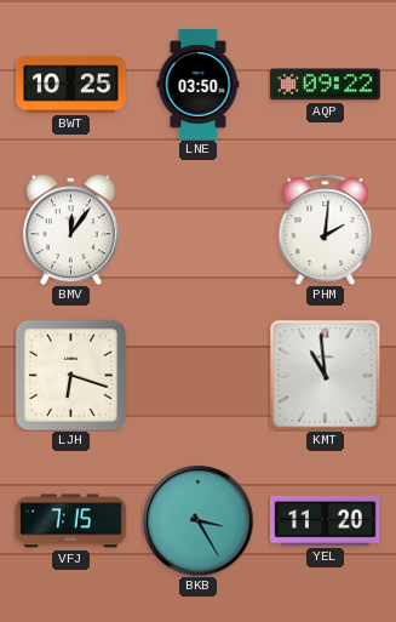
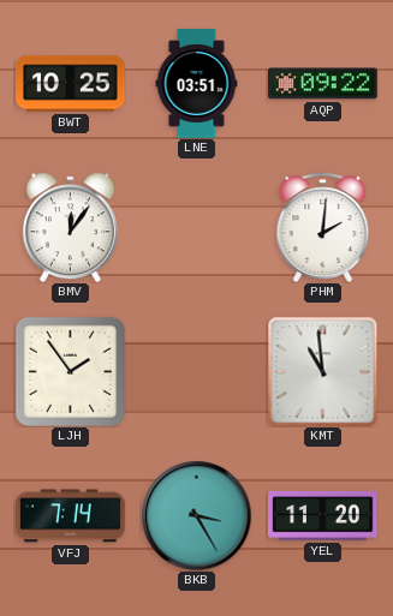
LNE: 03:50 -> 03:51 (197, 84)
LJH: 6:18 -> 1:54 (70, 371)
VFJ: 7:15 -> 7:14 (71, 516)
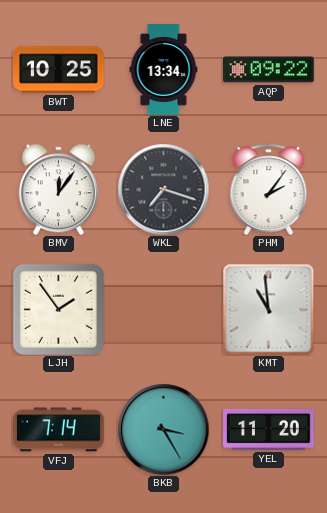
LNE: 03:51 -> 13:34 (164, 70)
WKL: none -> 7:18 (163, 189)
PHM: 2:01 -> 2:06 (269, 189)
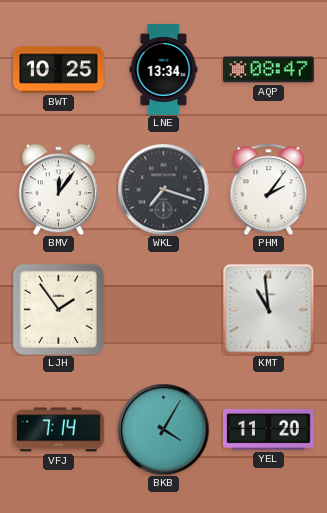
AQP: 09:22 -> 08:47 (269, 70)
BKB: 3:25 -> 4:05 (163, 429)
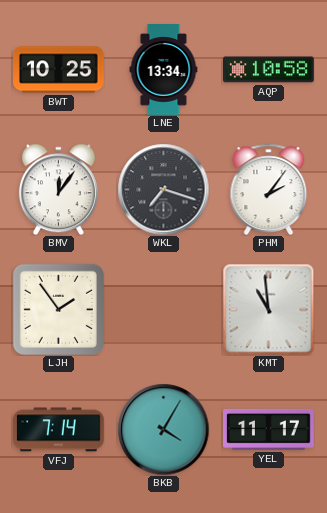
AQP: 08:47 -> 10:58 (269, 70)
YEL: 11:20 -> 11:17 (269, 429)
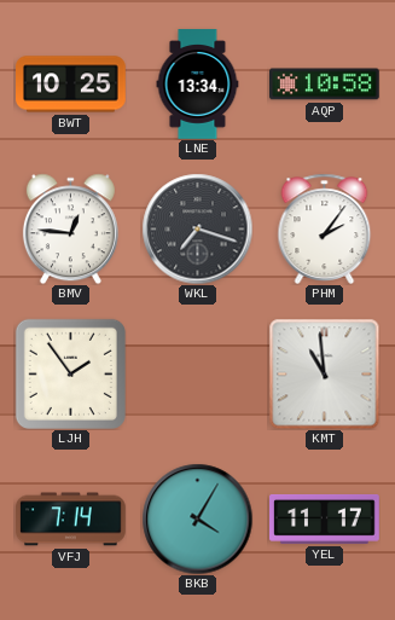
BMV: 12:06 -> 12:46 (70, 228)
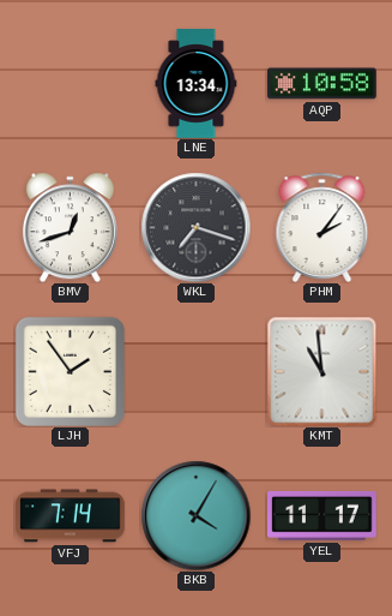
BWT: 10:25 -> none (71, 85)
BMV: 12:46 -> 12:42 (70, 227)
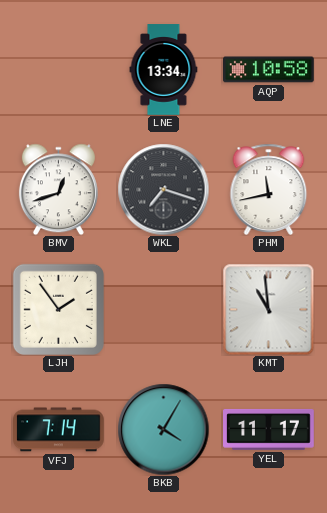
PHM: 2:06 -> 11:43 (269, 189)
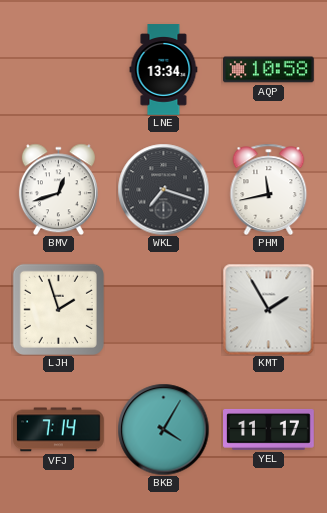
LJH: 1:54 -> 1:57 (58, 309)
KMT: 10:59 -> 1:55 (268, 309)
